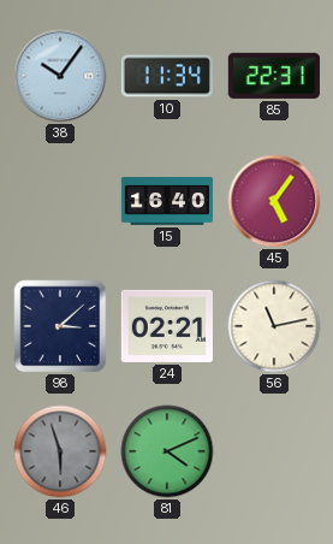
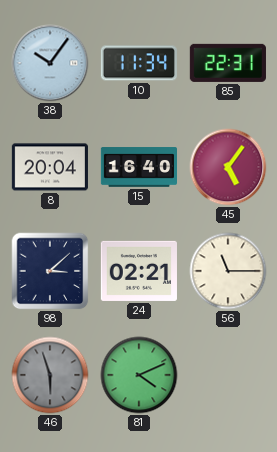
8: none -> 20:04 (50, 167)
56: 11:13 -> 11:15 (228, 271)
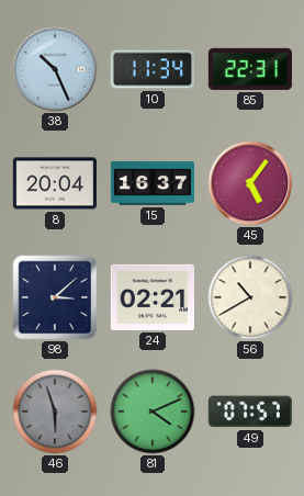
38: 10:06 -> 10:26 (55, 69)
15: 16:40 -> 16:37 (151, 183)
56: 11:15 -> 10:40 (250, 297)
49: none -> 07:57 (250, 412)
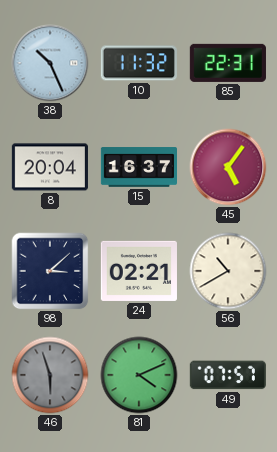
10: 11:34 -> 11:32 (139, 63)
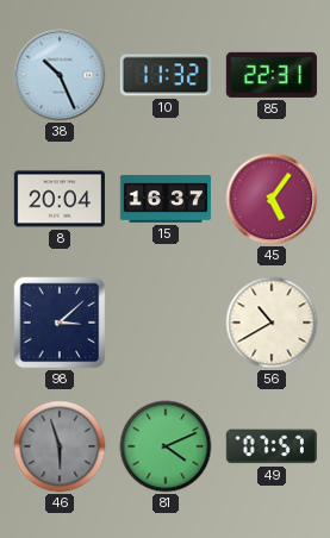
24: 02:21 -> none (139, 271)
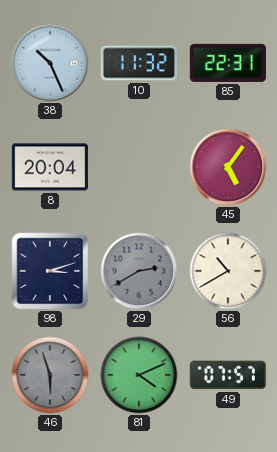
15: 16:37 -> none (164, 199)
98: 3:08 -> 3:12 (50, 271)
29: none -> 2:40 (139, 271)
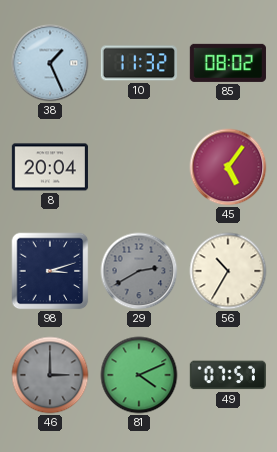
38: 10:26 -> 1:26 (50, 63)
85: 22:31 -> 08:02 (228, 63)
56: 10:40 -> 10:35 (228, 271)
46: 5:57 -> 3:00 (50, 375)
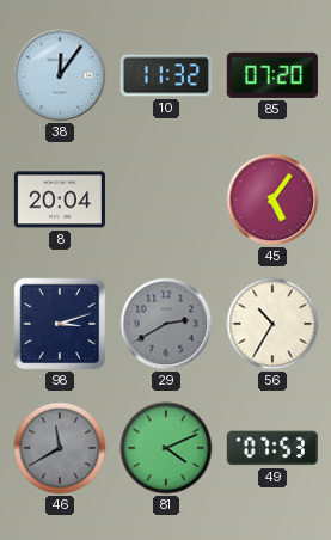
38: 1:26 -> 12:06 (60, 75)
85: 08:02 -> 07:20 (272, 75)
46: 3:00 -> 11:40 (60, 448)
49: 07:57 -> 07:53 (272, 448)
